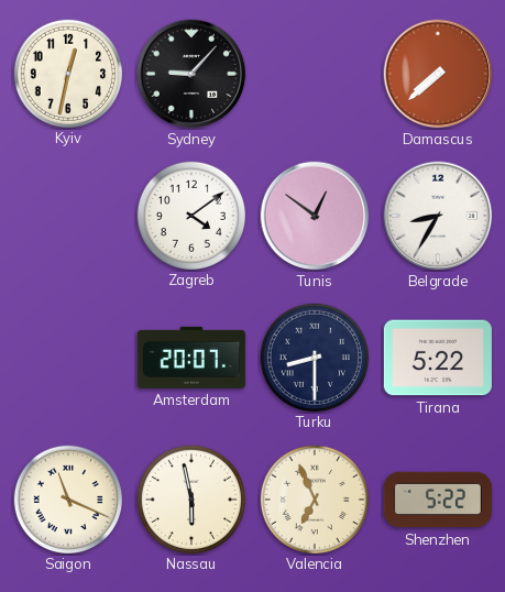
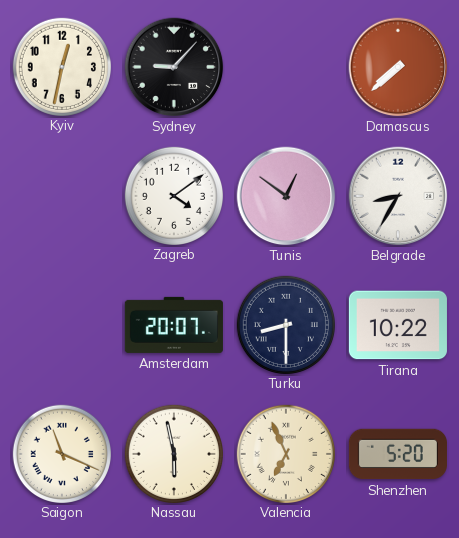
Tirana: 5:22 -> 10:22 (398, 325)
Shenzhen: 5:22 -> 5:20 (398, 454)
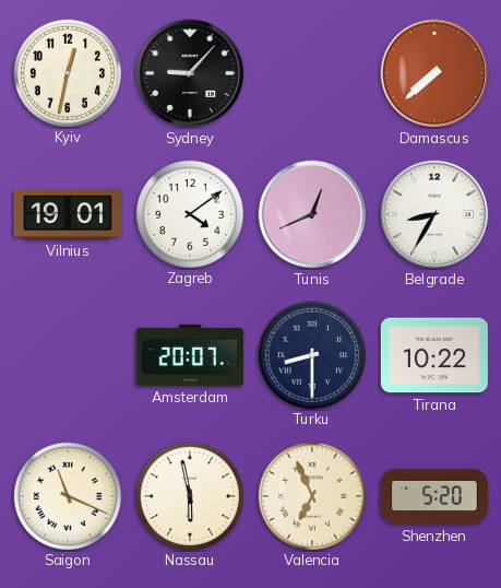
Vilnius: none -> 19:01 (68, 214)
Tunis: 12:51 -> 12:41 (312, 214)
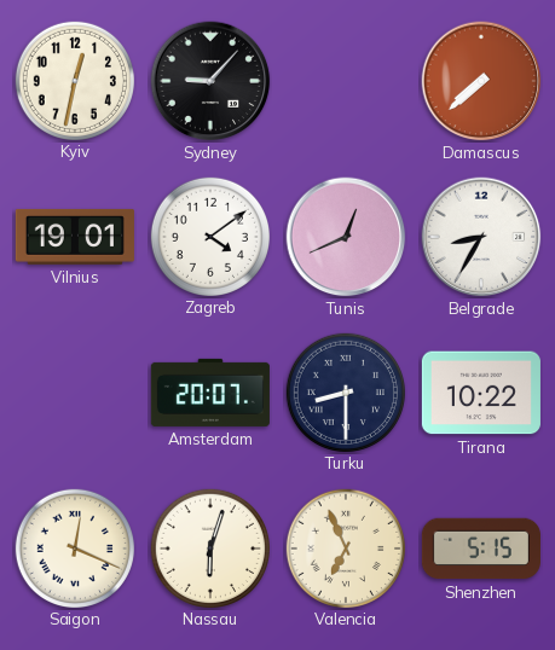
Saigon: 11:19 -> 12:19 (74, 547)
Nassau: 5:58 -> 6:03 (209, 547)
Shenzhen: 5:20 -> 5:15 (481, 549)
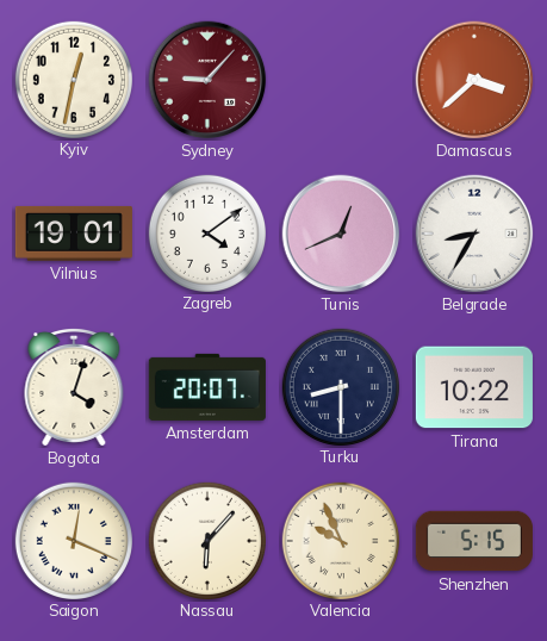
Sydney dial: black -> burgundy (207, 80)
Damascus: 7:38 -> 3:38 (474, 80)
Bogota: none -> 4:03 (74, 387)
Nassau: 6:03 -> 6:07 (206, 540)
Valencia: 6:56 -> 9:56 (340, 540)
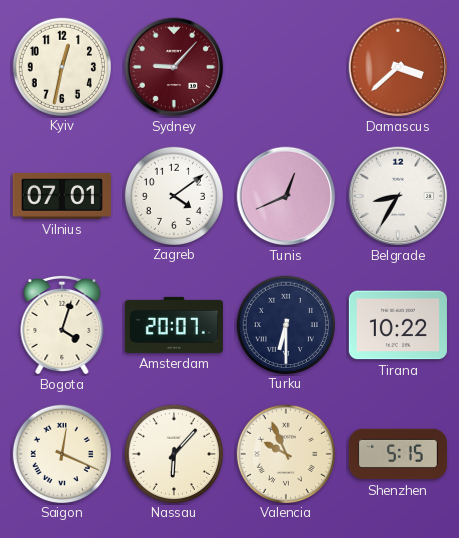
Vilnius: 19:01 -> 07:01 (62, 196)
Turku: 8:30 -> 6:30 (285, 324)
